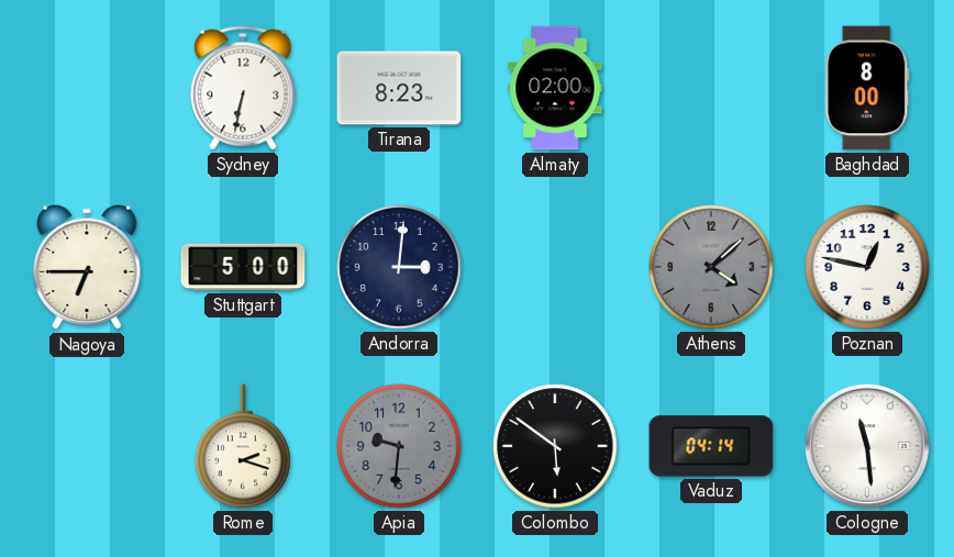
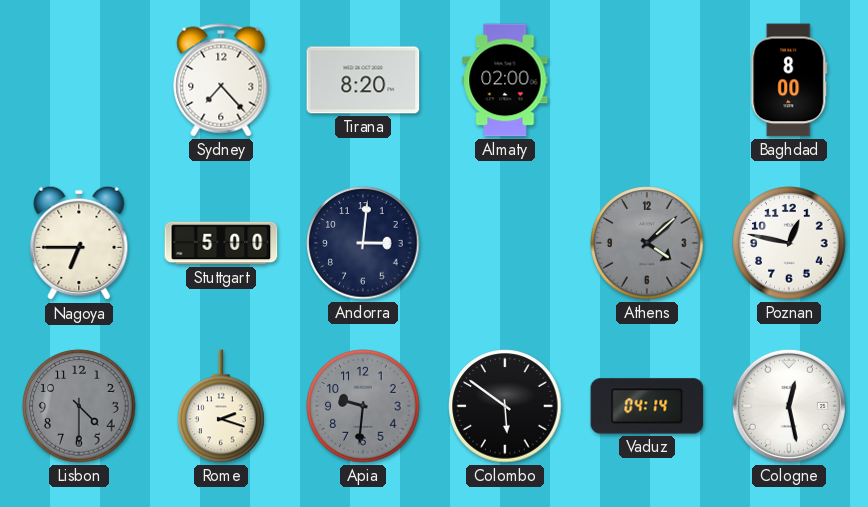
Sydney: 6:32 -> 7:23 (221, 80)
Tirana: 8:23 -> 8:20 (363, 80)
Lisbon: none -> 4:30 (79, 406)
Cologne: 11:29 -> 12:28 (789, 406)
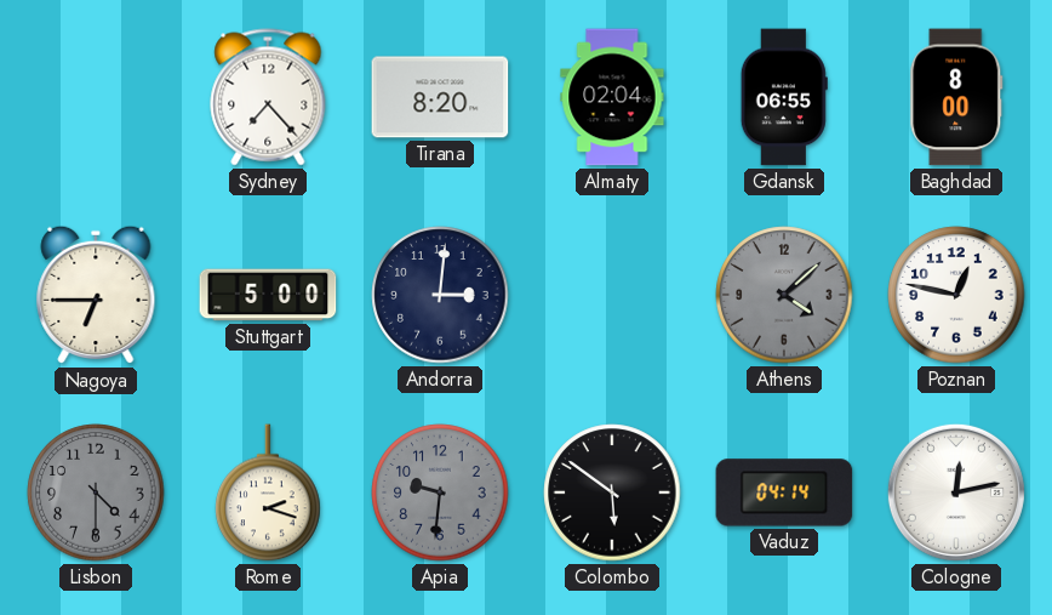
Almaty: 02:00 -> 02:04 (612, 97)
Gdansk: none -> 06:55 (784, 97)
Cologne: 12:28 -> 12:13 (956, 492)
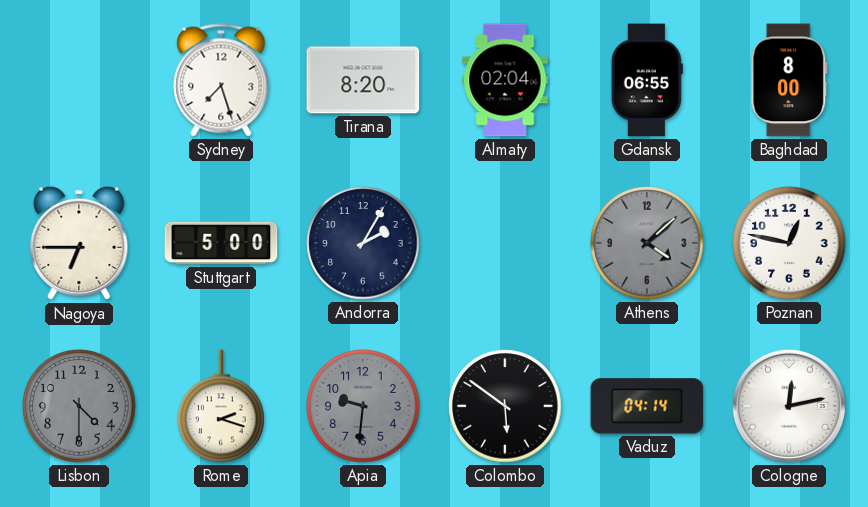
Sydney: 7:23 -> 7:27 (221, 80)
Andorra: 3:01 -> 2:05 (363, 243)
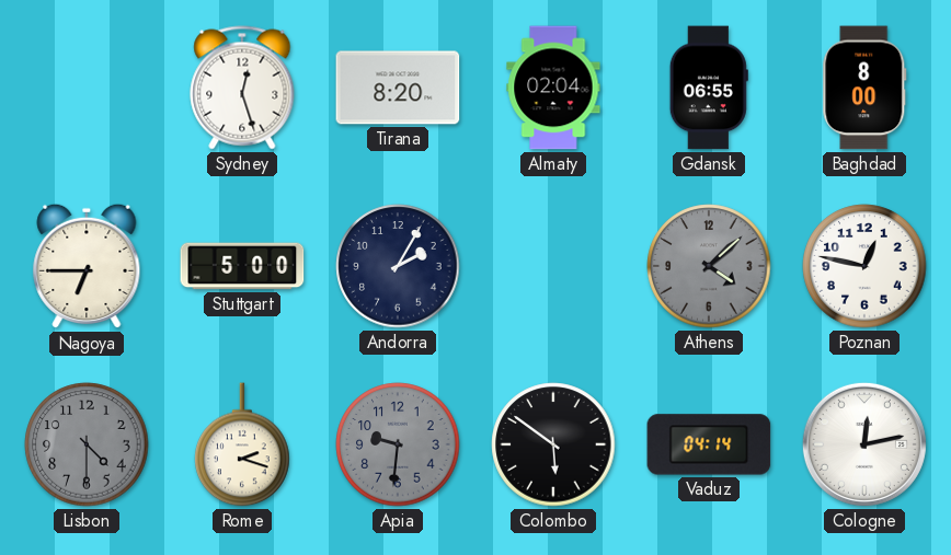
Sydney: 7:27 -> 12:27 (242, 88)
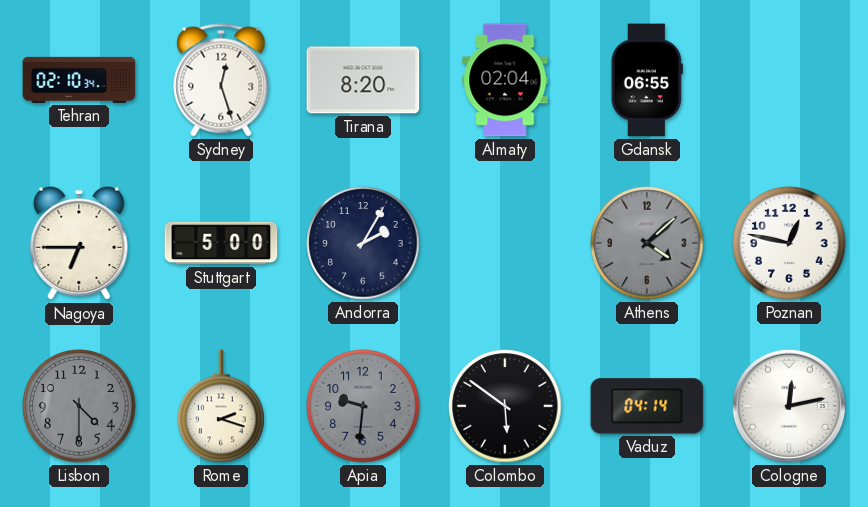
Tehran: none -> 02:10 (79, 80)
Baghdad: 8:00 -> none (864, 88)
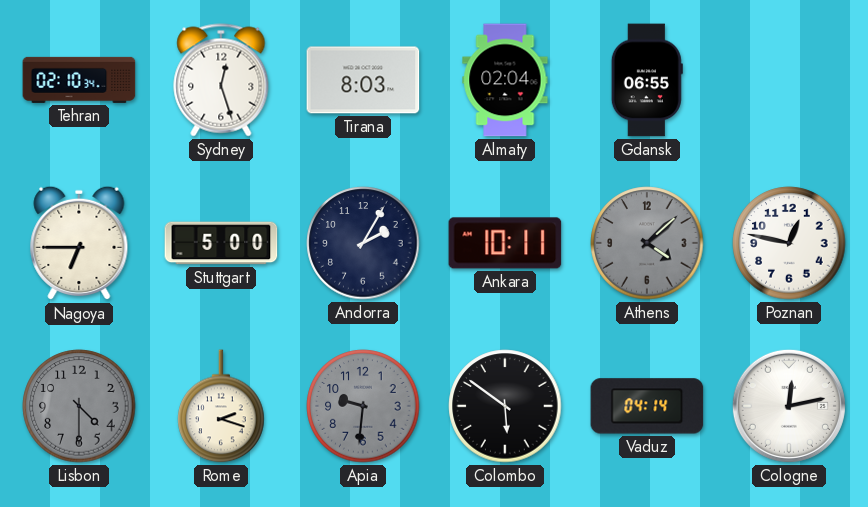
Tirana: 8:20 -> 8:03 (363, 80)
Ankara: none -> 10:11 (505, 243)
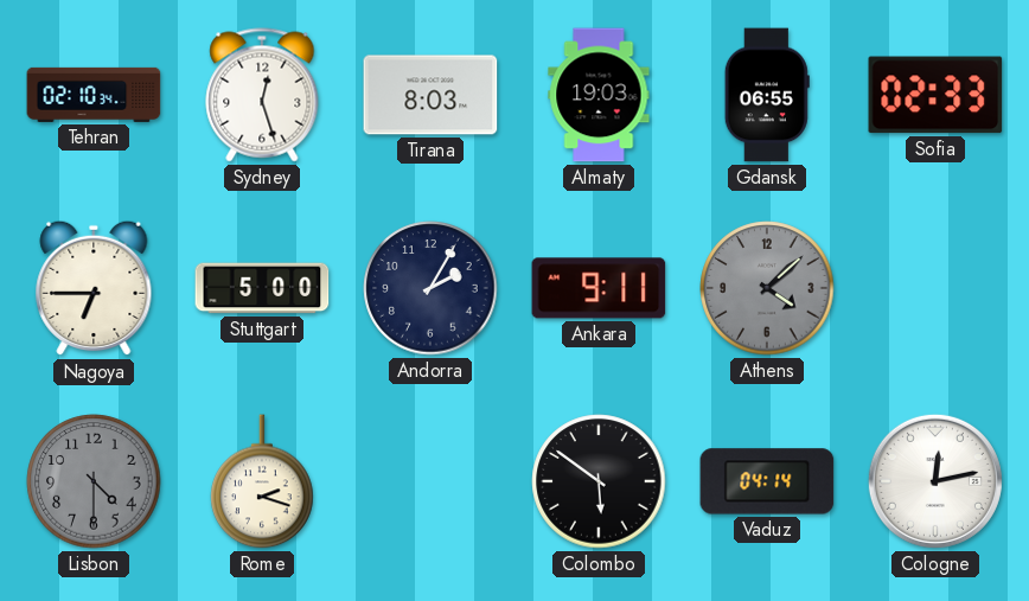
Almaty: 02:04 -> 19:03 (599, 95)
Sofia: none -> 02:33 (935, 95)
Ankara: 10:11 -> 9:11 (599, 288)
Poznan: 12:47 -> none (789, 243)
Apia: 9:31 -> none (363, 406)
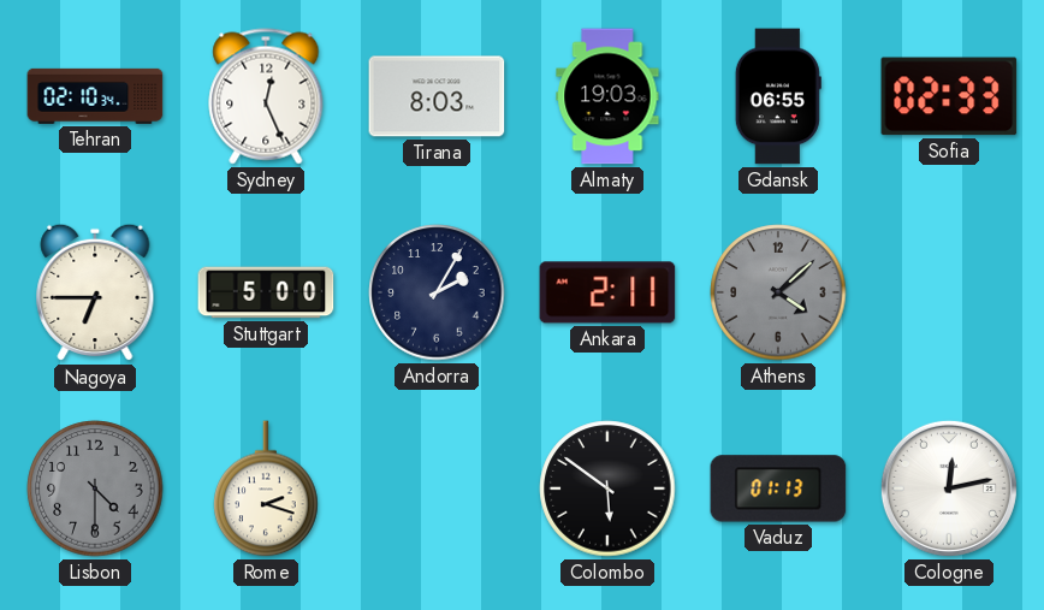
Sydney: 12:27 -> 12:26 (266, 96)
Ankara: 9:11 -> 2:11 (607, 292)
Vaduz: 04:14 -> 01:13 (778, 488)
